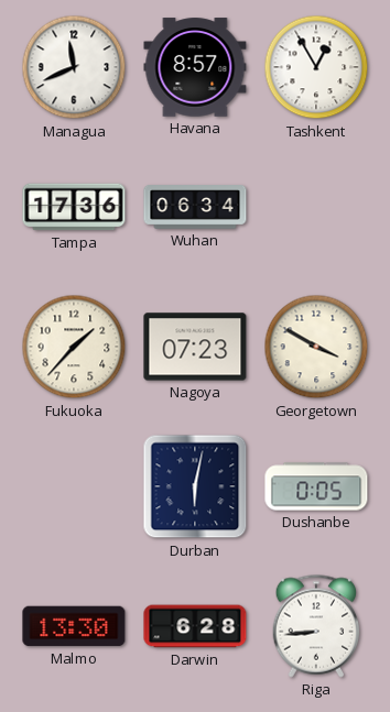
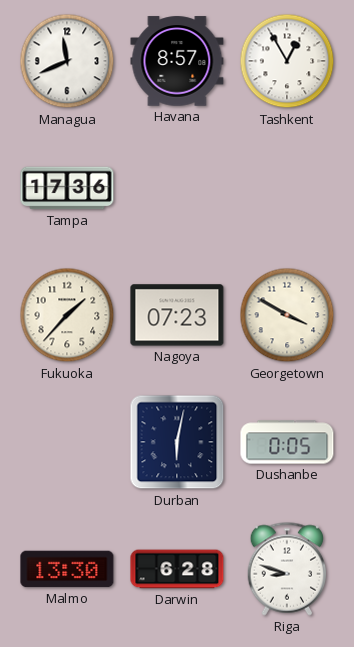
Wuhan: 06:34 -> none (195, 207)
Riga: 8:44 -> 8:48 (287, 569)
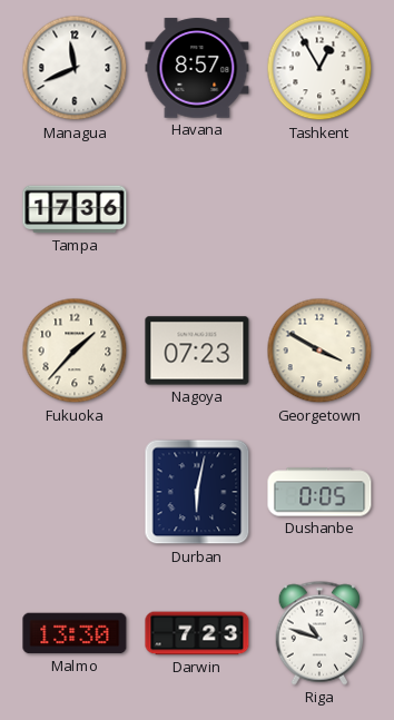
Darwin: 6:28 -> 7:23 (197, 633)
Riga: 8:48 -> 10:48 (319, 633)
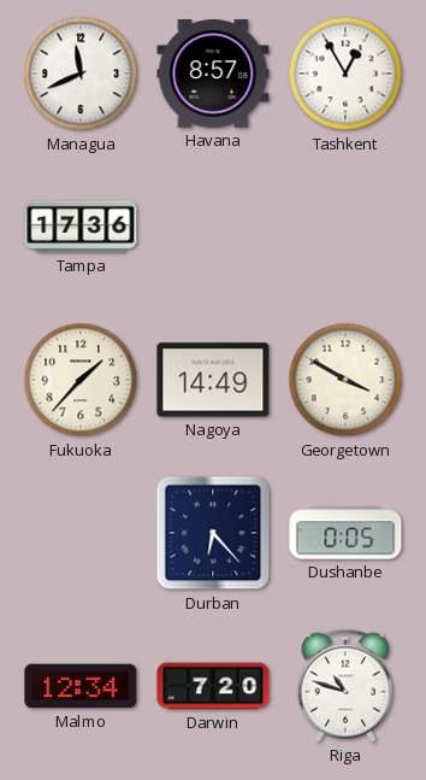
Nagoya: 07:23 -> 14:49 (213, 380)
Durban: 6:02 -> 6:23 (213, 533)
Malmo: 13:30 -> 12:34 (81, 686)
Darwin: 7:23 -> 7:20 (213, 686)
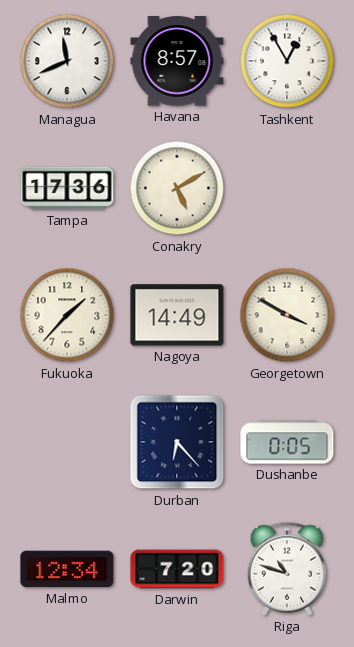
Conakry: none -> 5:10 (177, 188)
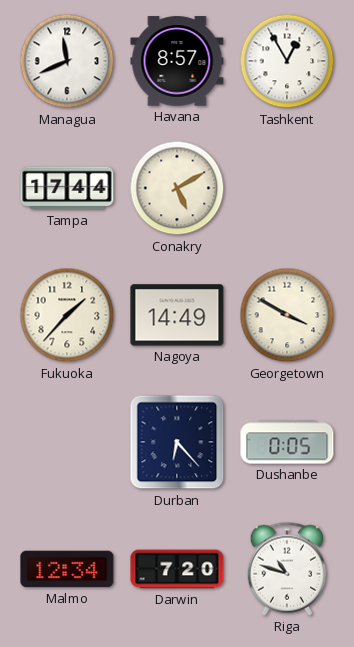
Tampa: 17:36 -> 17:44 (67, 188)
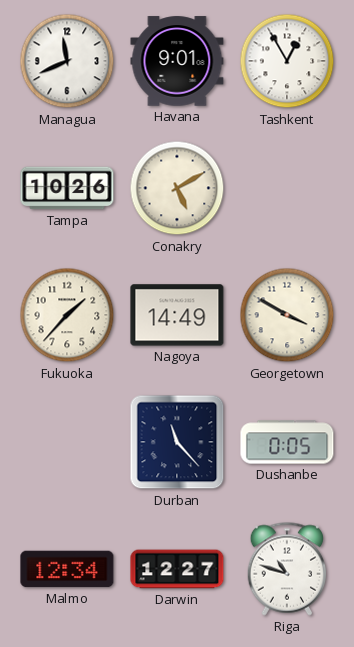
Havana: 8:57 -> 9:01 (177, 61)
Tampa: 17:44 -> 10:26 (67, 188)
Durban: 6:23 -> 11:23 (177, 442)
Darwin: 7:20 -> 12:27 (177, 569)
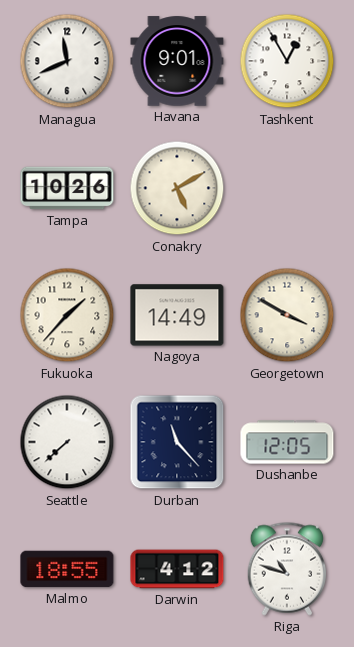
Seattle: none -> 7:38 (67, 442)
Dushanbe: 0:05 -> 12:05 (287, 442)
Malmo: 12:34 -> 18:55 (67, 569)
Darwin: 12:27 -> 4:12 (177, 569)
